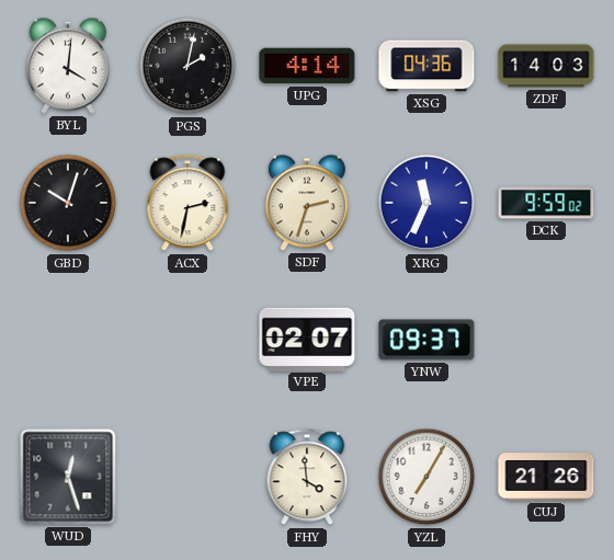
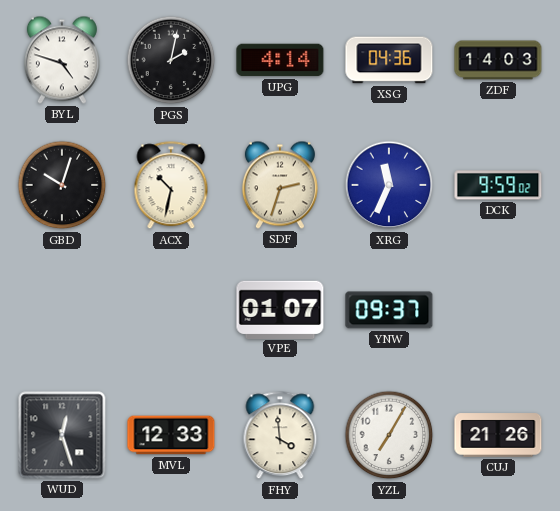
BYL: 4:01 -> 4:48 (62, 60)
ACX: 2:32 -> 10:32 (171, 186)
VPE: 02:07 -> 01:07 (280, 309)
MVL: none -> 12:33 (171, 435)
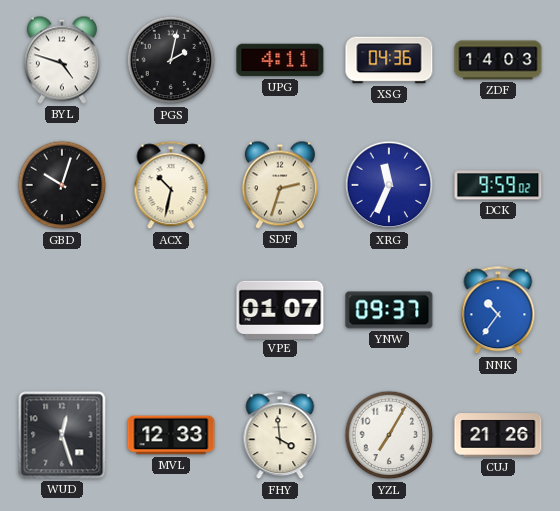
UPG: 4:14 -> 4:11 (280, 60)
NNK: none -> 10:36 (498, 311)
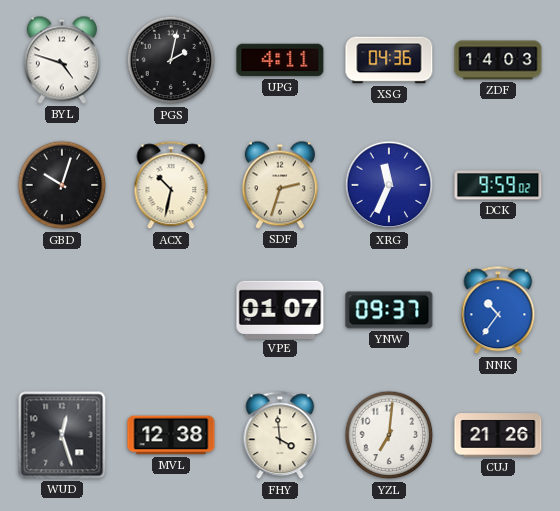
MVL: 12:33 -> 12:38 (171, 435)
YZL: 7:05 -> 7:01 (389, 435)
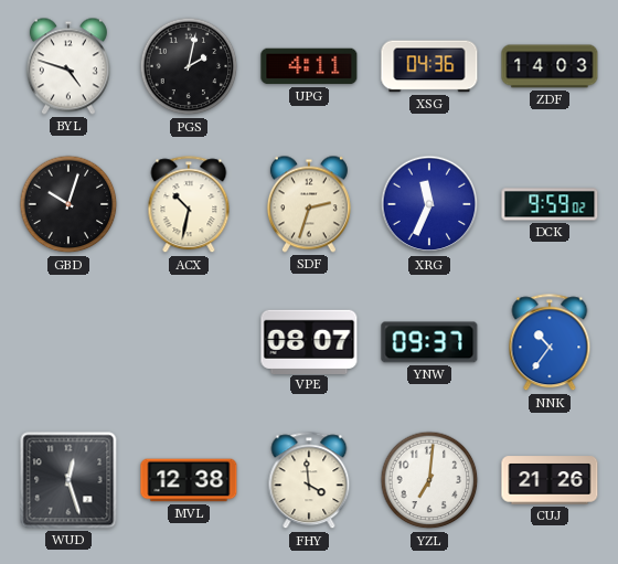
VPE: 01:07 -> 08:07 (309, 341)
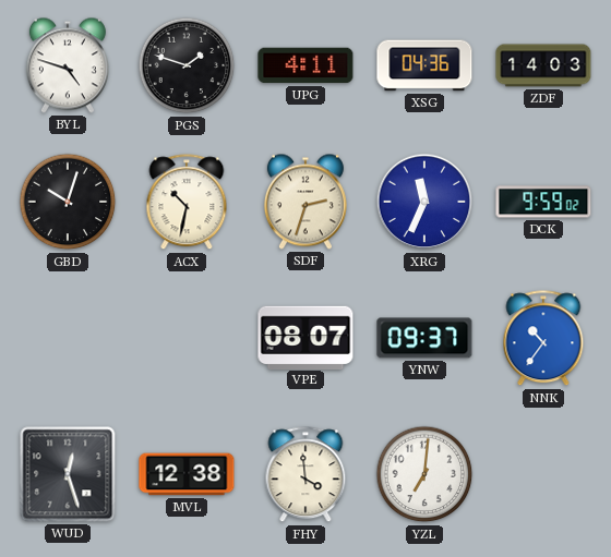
PGS: 2:02 -> 1:48 (187, 65)
CUJ: 21:26 -> none (550, 480)
